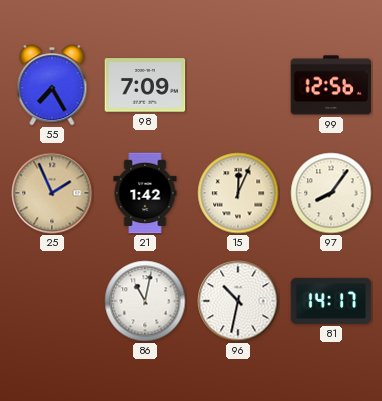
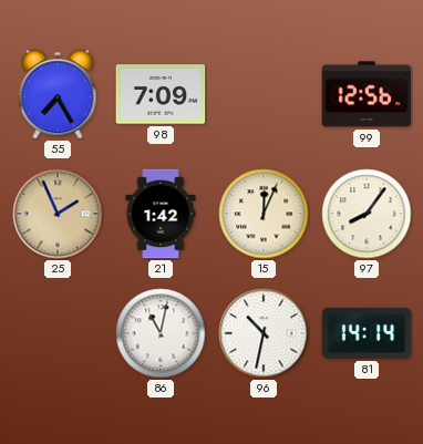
81: 14:17 -> 14:14 (367, 333)
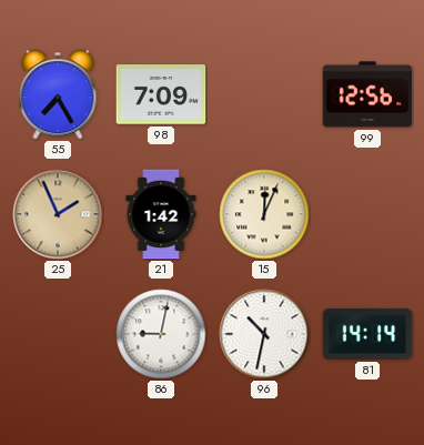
97: 8:06 -> none (367, 214)
86: 11:02 -> 9:02 (161, 334)
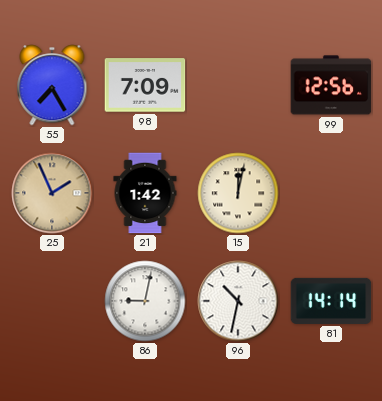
15: 12:04 -> 12:02 (238, 193)
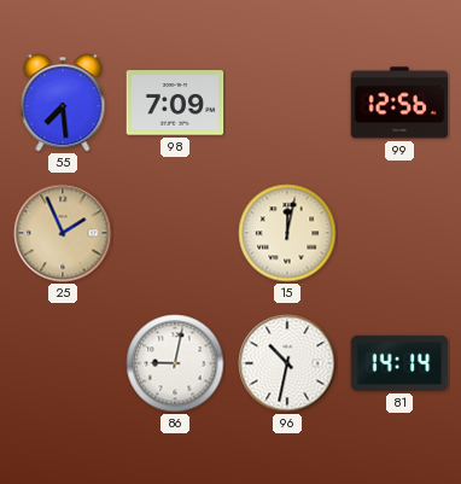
55: 7:25 -> 7:29 (63, 103)
21: 1:42 -> none (145, 193)
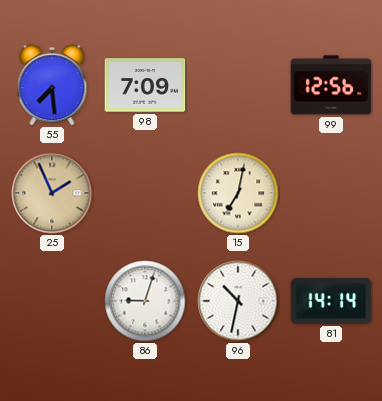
15: 12:02 -> 7:02 (238, 193)
86: 9:02 -> 9:03 (145, 301)
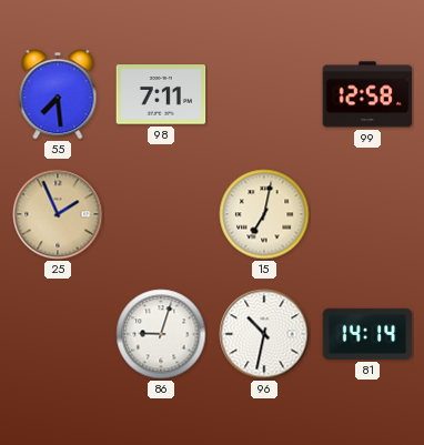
98: 7:09 -> 7:11 (161, 94)
99: 12:56 -> 12:58 (367, 94)
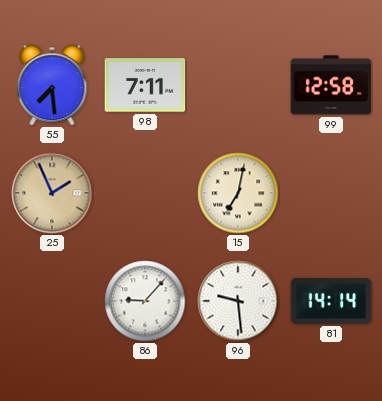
86: 9:03 -> 9:07 (145, 301)
96: 10:32 -> 9:29 (238, 301)
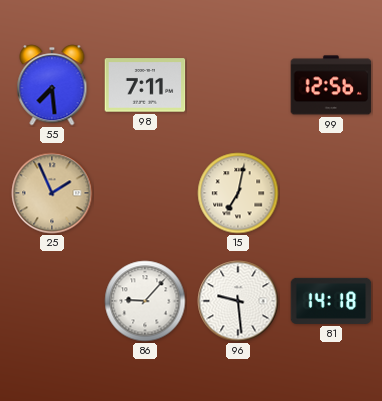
99: 12:58 -> 12:56 (331, 85)
81: 14:14 -> 14:18 (331, 301)
